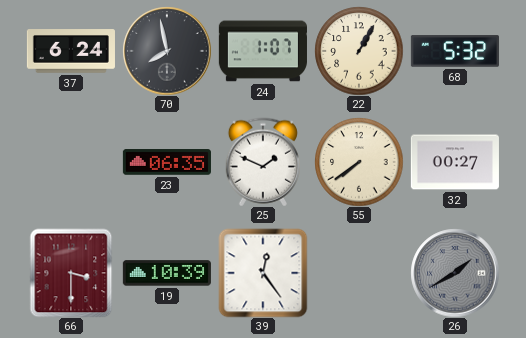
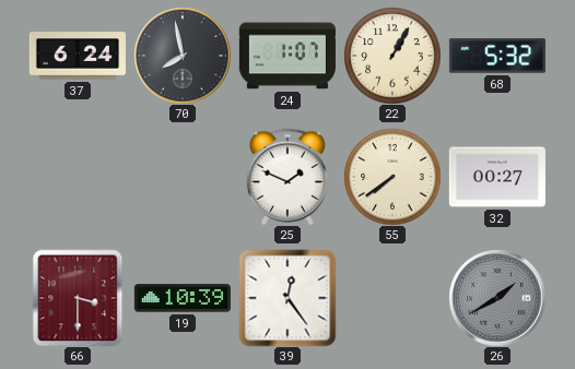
23: 06:35 -> none (167, 162)
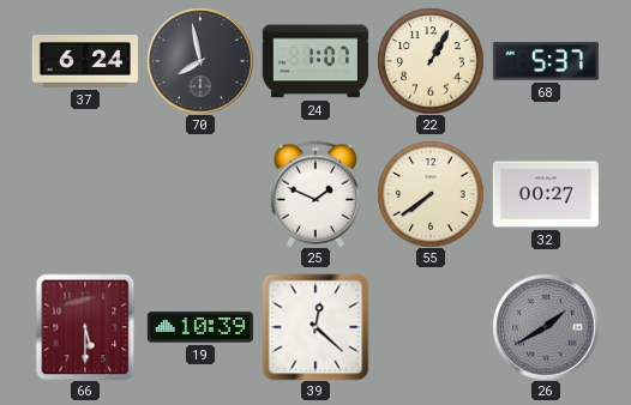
68: 5:32 -> 5:37 (546, 61)
66: 3:30 -> 5:30 (85, 327)
39: 12:24 -> 12:22 (315, 327)
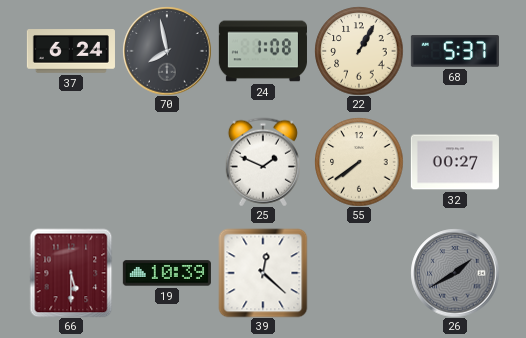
24: 1:07 -> 1:08 (263, 51)
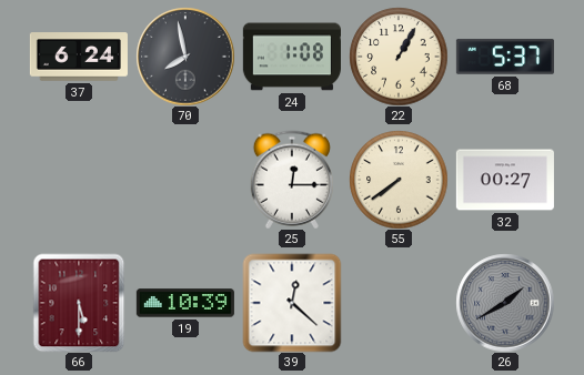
25: 1:49 -> 12:15 (292, 180)
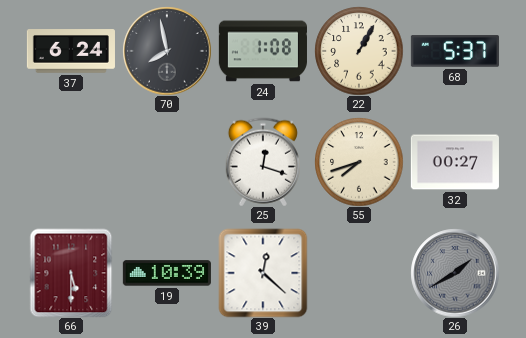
25: 12:15 -> 12:18 (263, 162)
55: 7:39 -> 7:42 (359, 162)
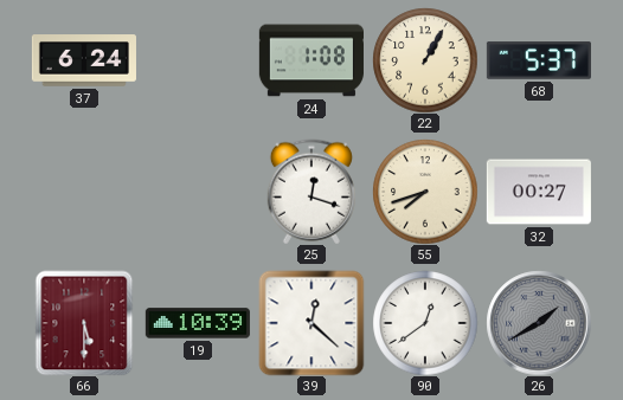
70: 7:58 -> none (167, 51)
90: none -> 12:39 (425, 323)
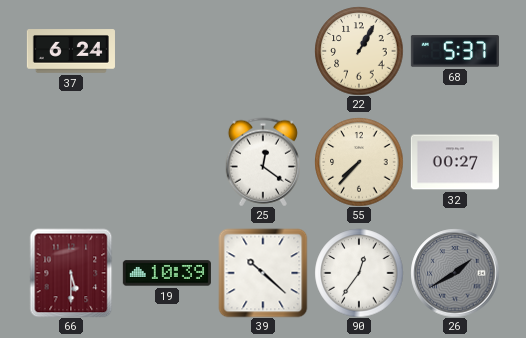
24: 1:08 -> none (311, 60)
25: 12:18 -> 12:21 (263, 162)
55: 7:42 -> 7:37 (359, 162)
39: 12:22 -> 10:22 (263, 273)
90: 12:39 -> 12:36 (359, 273)
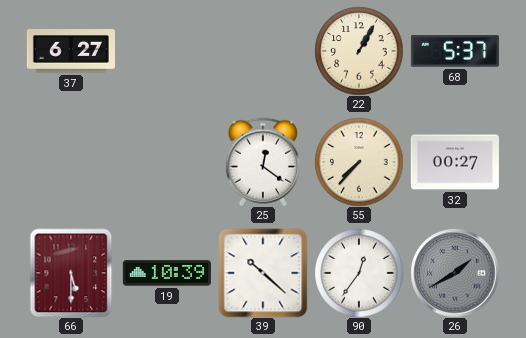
37: 6:24 -> 6:27 (71, 51)
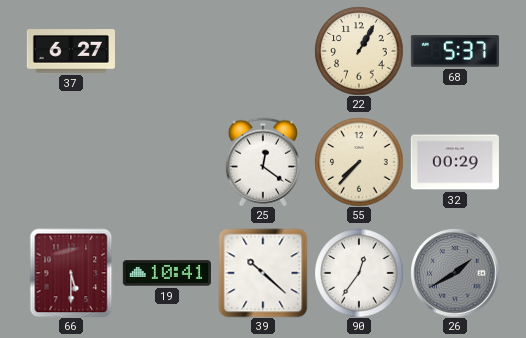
32: 00:27 -> 00:29 (455, 162)
19: 10:39 -> 10:41 (167, 273)
